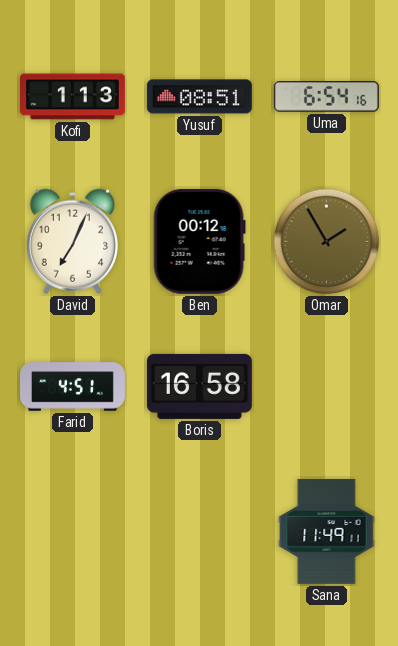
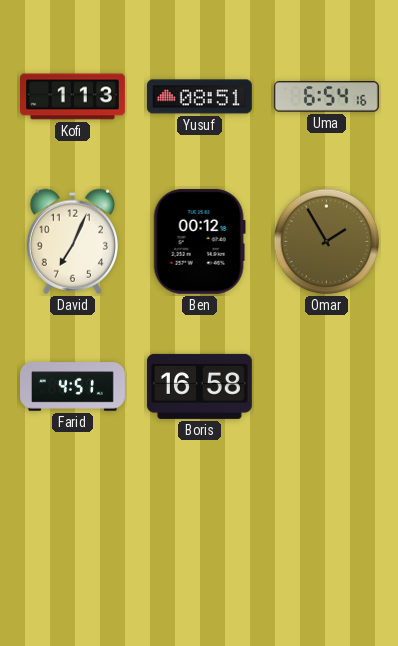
Sana: 11:49 -> none (327, 531)
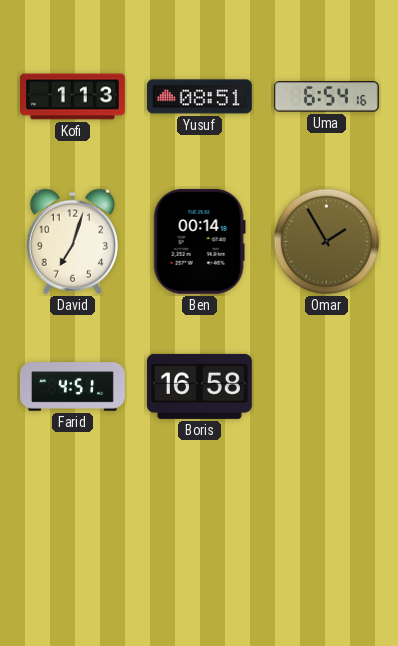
David: 7:04 -> 7:03 (72, 241)
Ben: 00:12 -> 00:14 (199, 241)
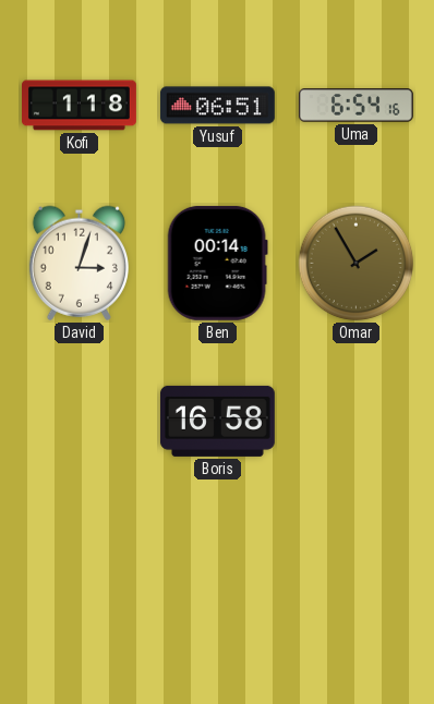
Kofi: 1:13 -> 1:18 (80, 106)
Yusuf: 08:51 -> 06:51 (217, 106)
David: 7:03 -> 3:03 (79, 263)
Farid: 4:51 -> none (73, 387)
